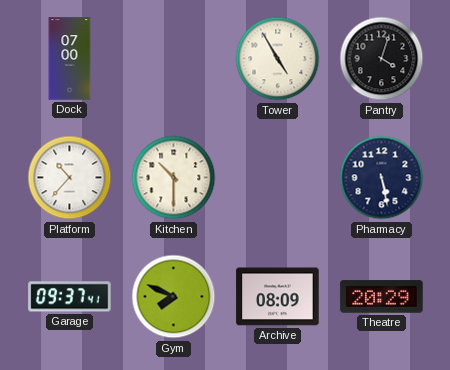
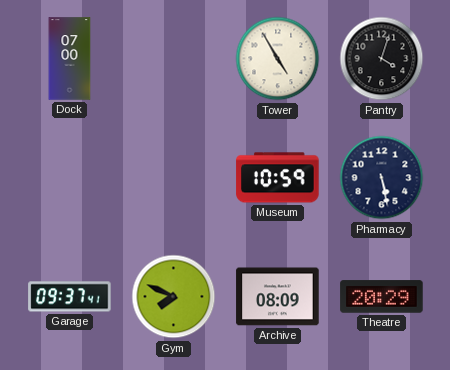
Platform: 10:37 -> none (70, 178)
Kitchen: 10:30 -> none (174, 178)
Museum: none -> 10:59 (278, 178)
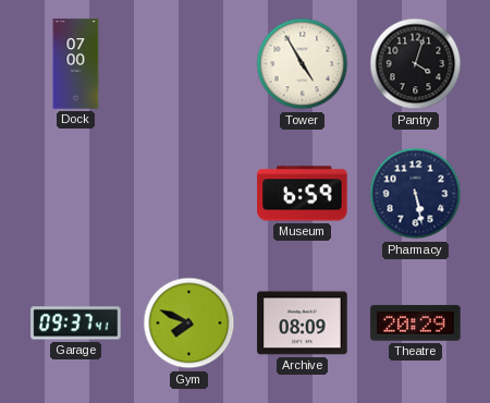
Museum: 10:59 -> 6:59 (303, 194)
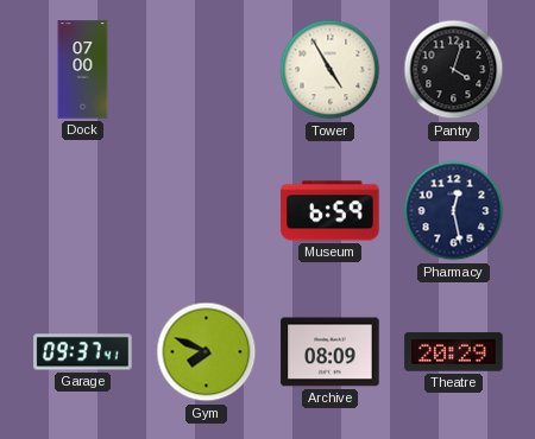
Pharmacy: 5:28 -> 12:28 (454, 211)
